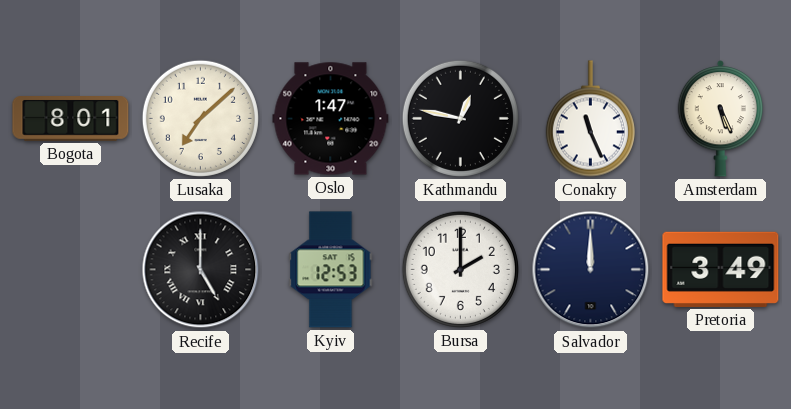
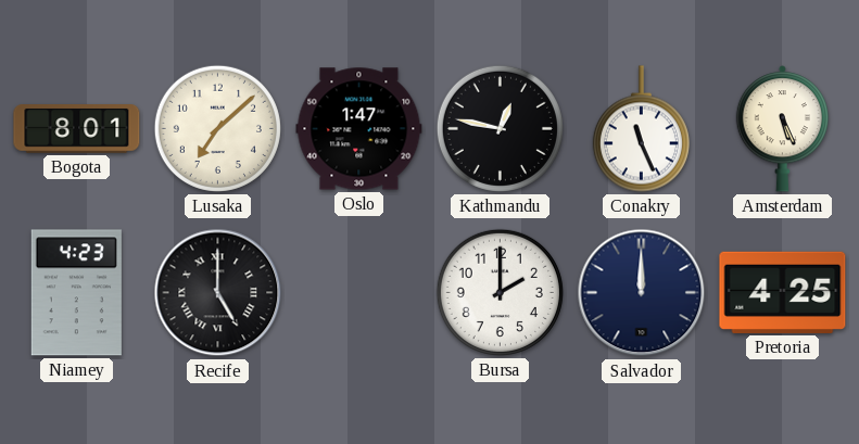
Niamey: none -> 4:23 (76, 293)
Kyiv: 12:53 -> none (331, 270)
Pretoria: 3:49 -> 4:25 (783, 292)
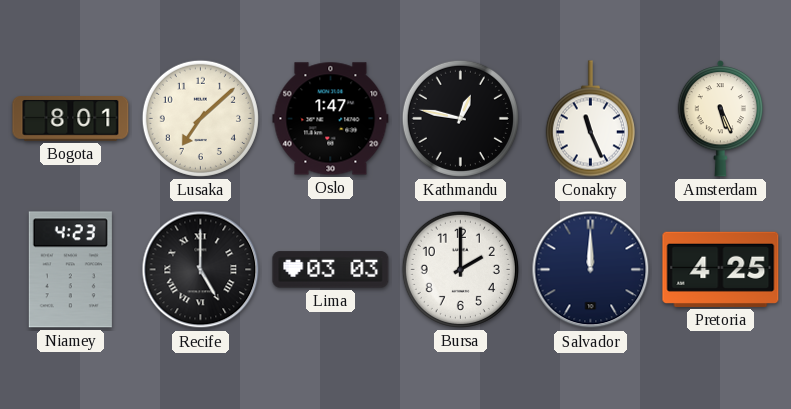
Lima: none -> 03:03 (331, 270)
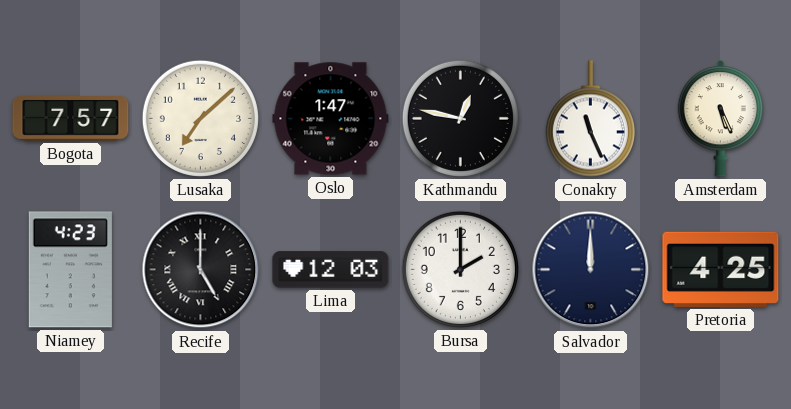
Bogota: 8:01 -> 7:57 (71, 119)
Lima: 03:03 -> 12:03 (331, 270)
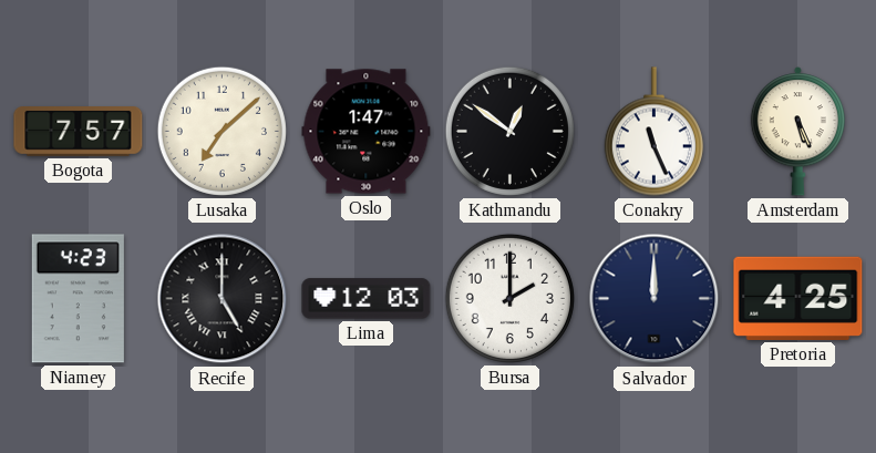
Kathmandu: 12:47 -> 12:51 (509, 131)
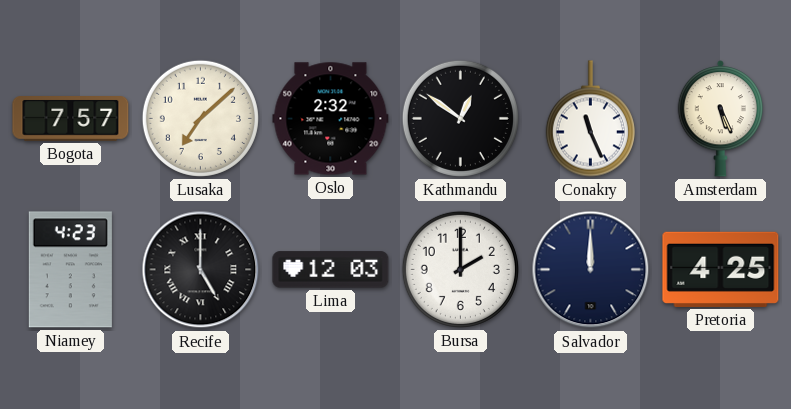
Oslo: 1:47 -> 2:32 (331, 119)
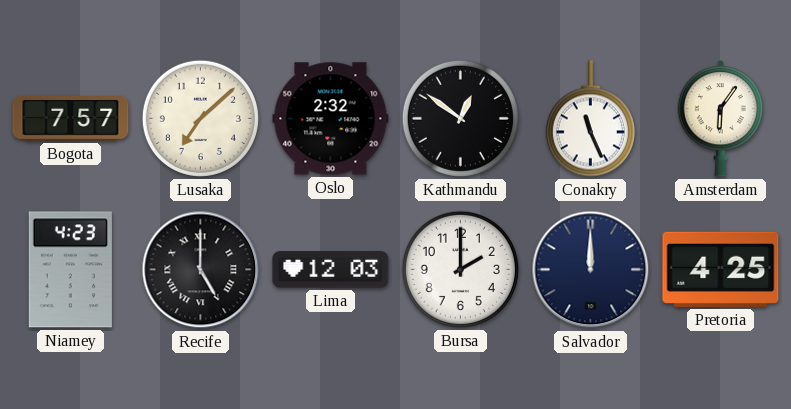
Amsterdam: 5:26 -> 6:06 (720, 119)
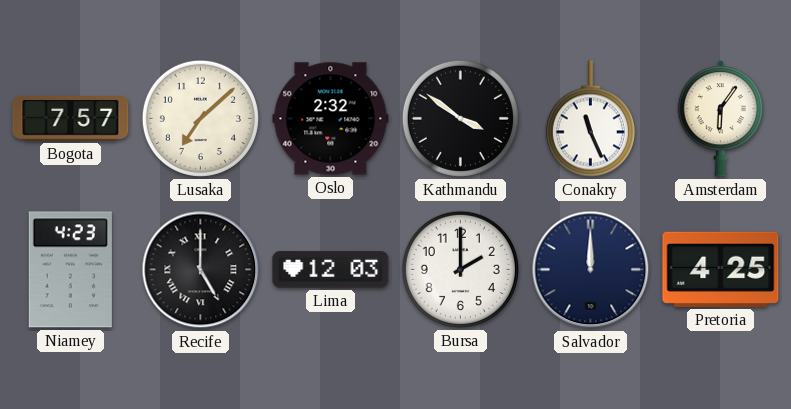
Kathmandu: 12:51 -> 3:51 (460, 118)
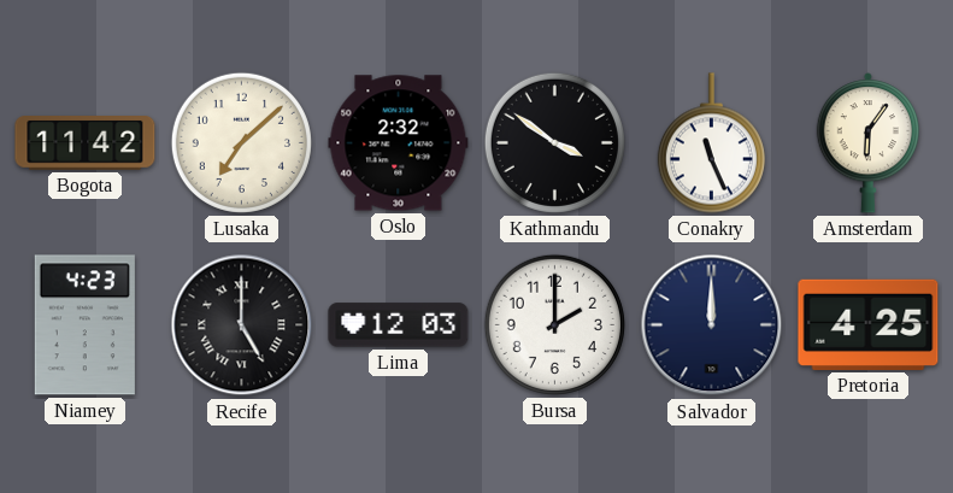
Bogota: 7:57 -> 11:42 (86, 143)
